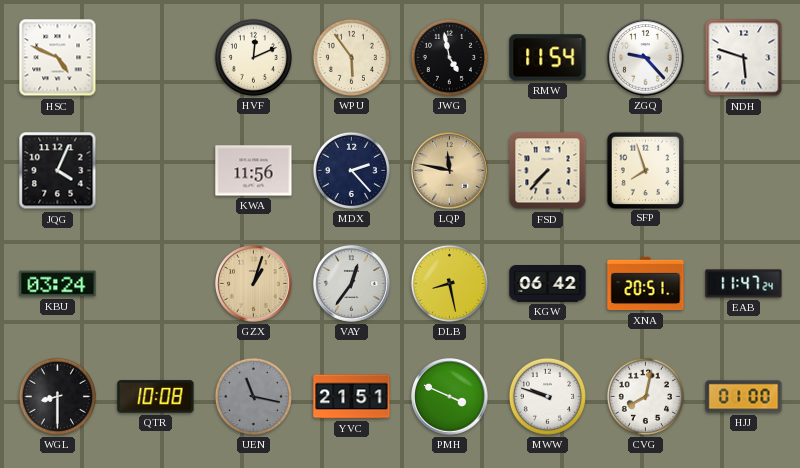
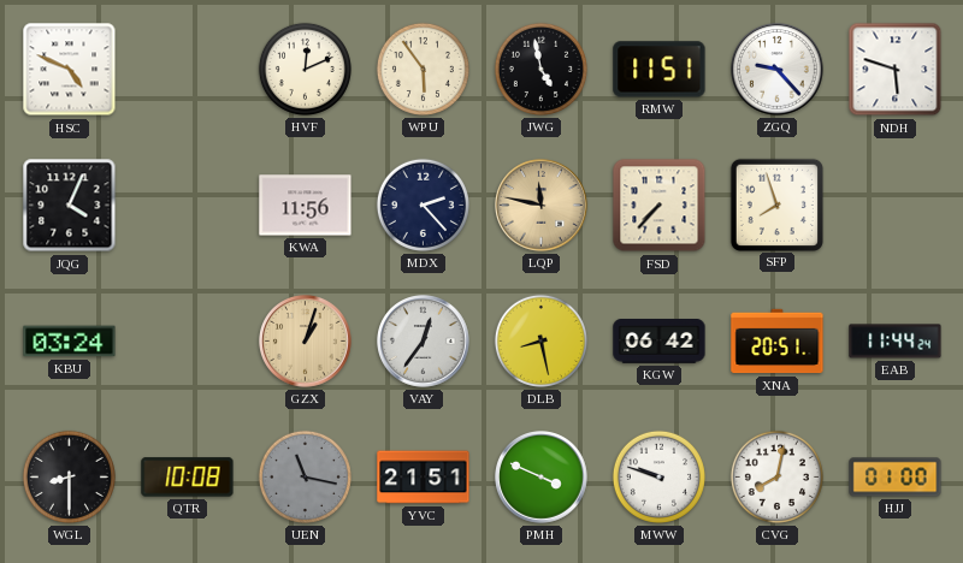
RMW: 11:54 -> 11:51 (660, 70)
EAB: 11:47 -> 11:44 (896, 342)
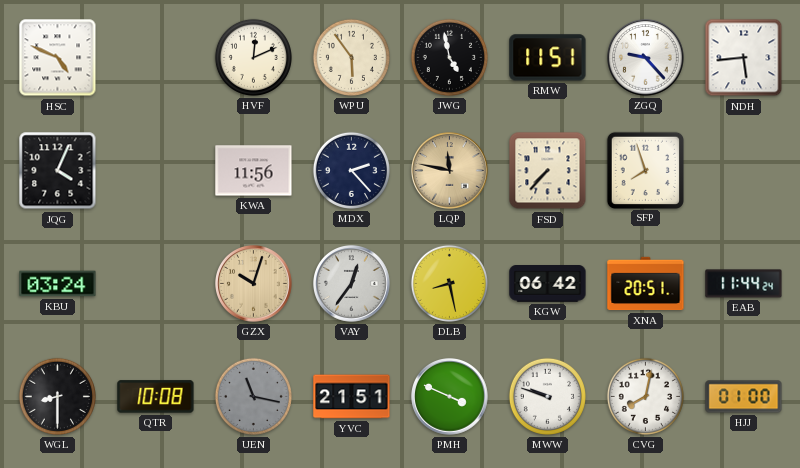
NDH: 5:48 -> 5:44 (744, 58)
GZX: 1:03 -> 10:03 (254, 284)
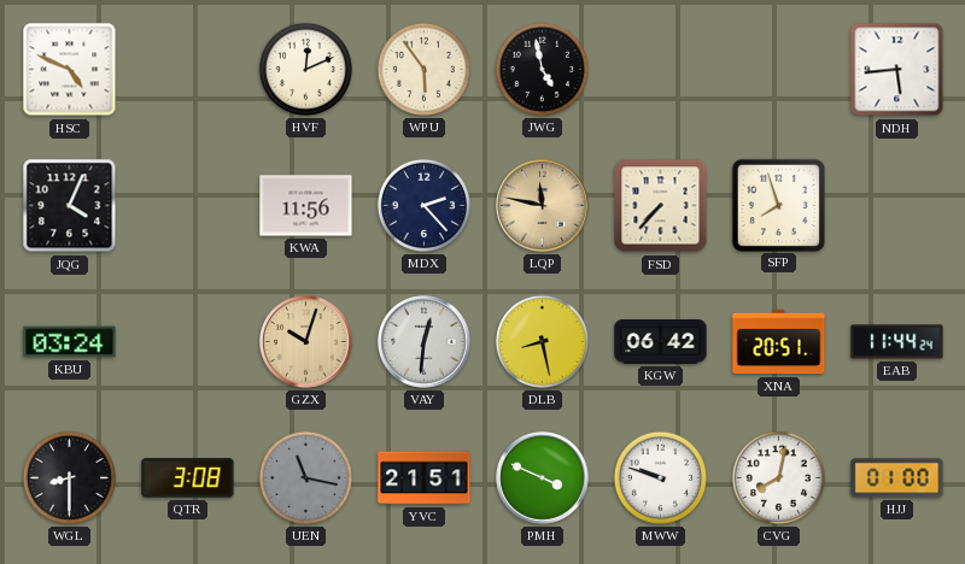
RMW: 11:51 -> none (548, 58)
ZGQ: 9:23 -> none (646, 58)
VAY: 12:36 -> 12:31 (425, 342)
QTR: 10:08 -> 3:08 (188, 478)
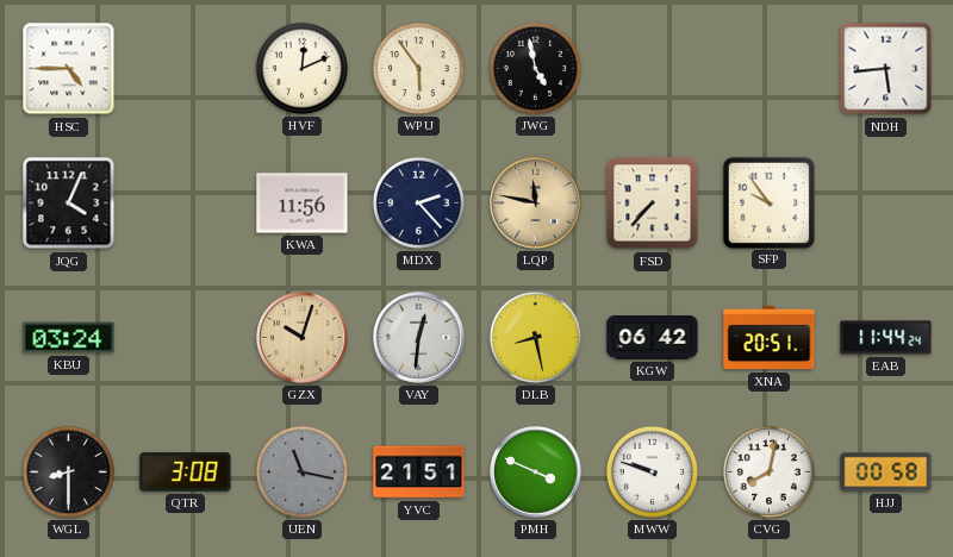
HSC: 4:49 -> 4:45 (69, 69)
SFP: 7:57 -> 9:54 (768, 202)
HJJ: 01:00 -> 00:58 (886, 472)
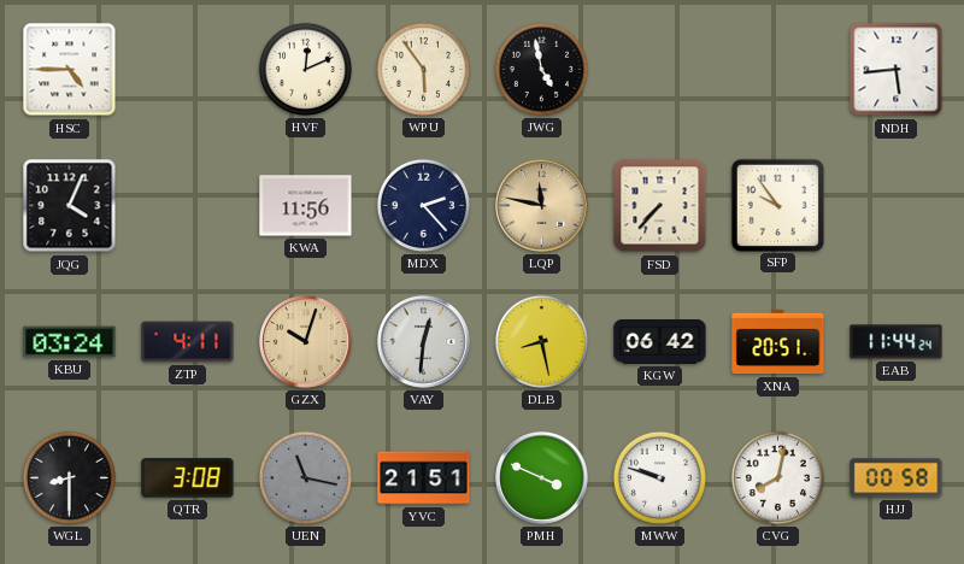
ZTP: none -> 4:11 (188, 342)
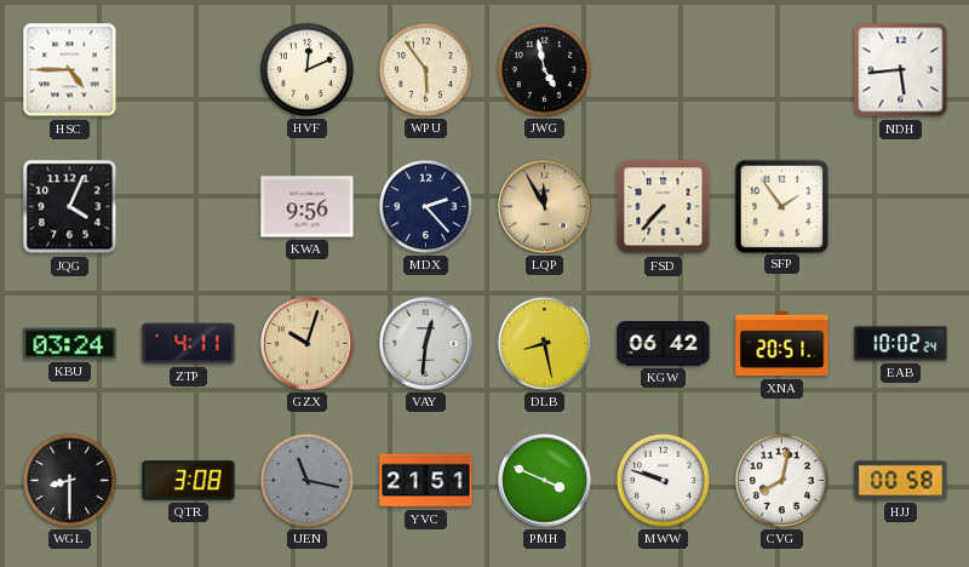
KWA: 11:56 -> 9:56 (308, 207)
LQP: 11:47 -> 11:55 (545, 207)
SFP: 9:54 -> 1:54 (781, 206)
EAB: 11:44 -> 10:02 (901, 344)
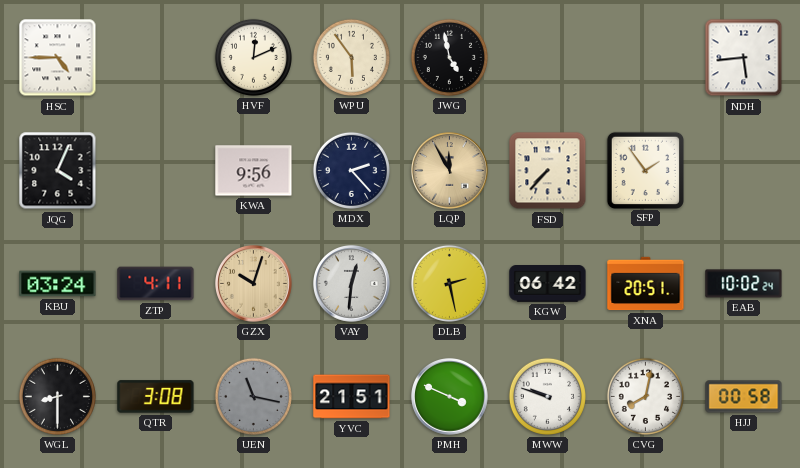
DLB: 8:28 -> 2:28 (449, 283)
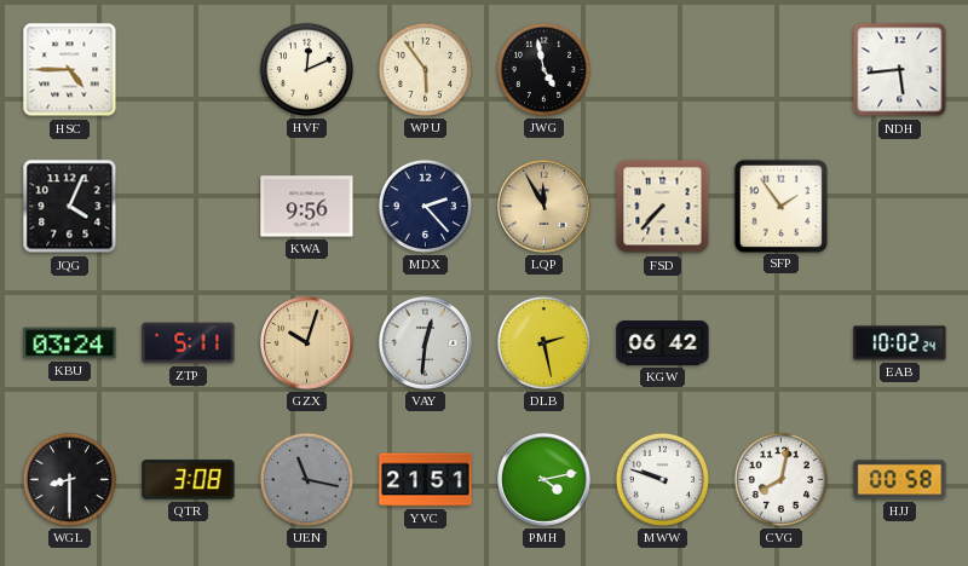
ZTP: 4:11 -> 5:11 (189, 343)
XNA: 20:51 -> none (646, 284)
PMH: 3:49 -> 4:13 (544, 480)
